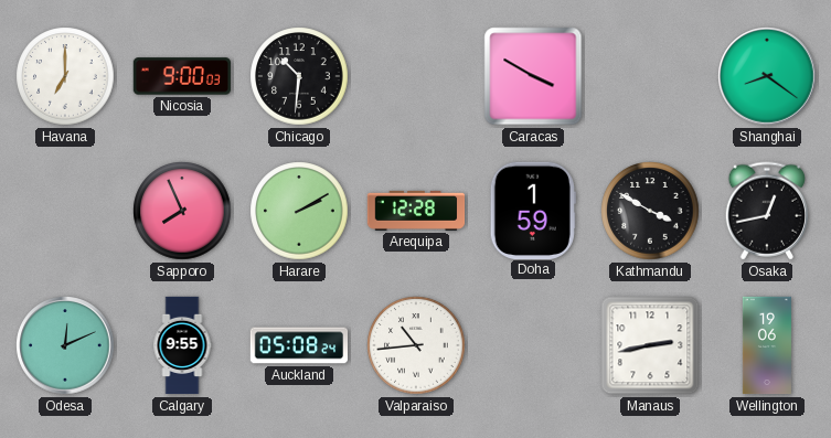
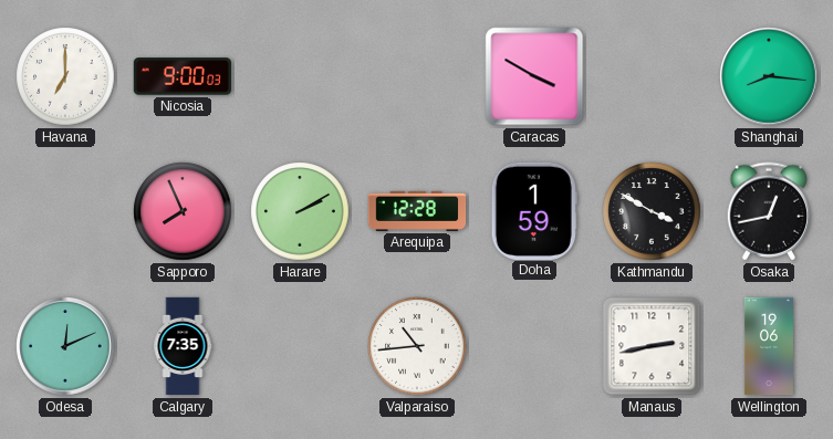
Chicago: 10:31 -> none (299, 76)
Shanghai: 8:21 -> 8:16 (769, 76)
Calgary: 9:55 -> 7:35 (183, 346)
Auckland: 05:08 -> none (299, 345)
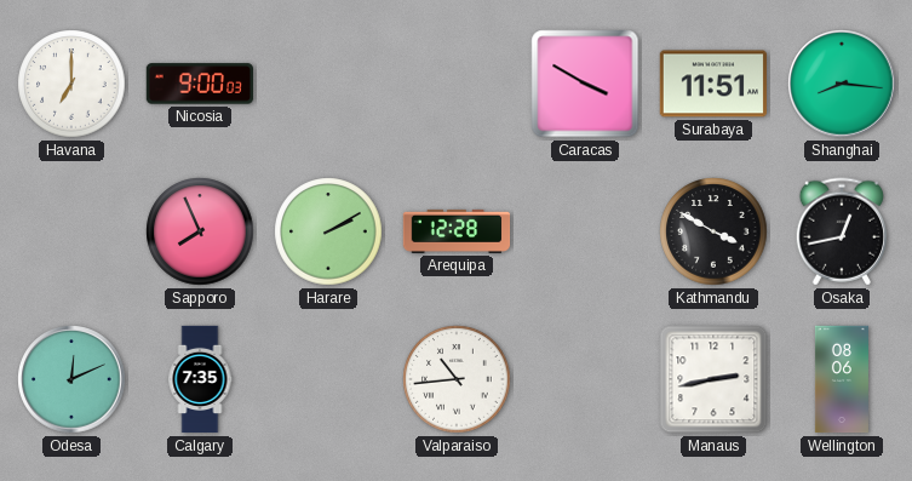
Surabaya: none -> 11:51 (712, 84)
Doha: 1:59 -> none (534, 210)
Wellington: 19:06 -> 08:06 (842, 379)
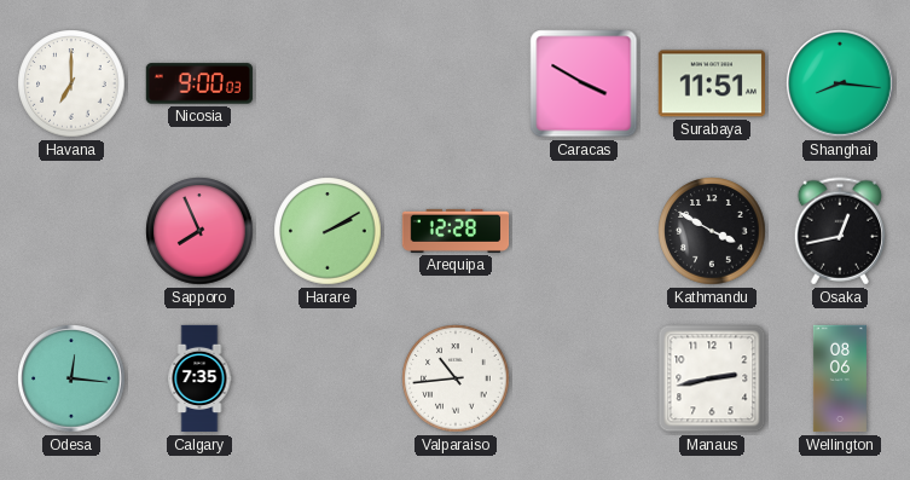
Odesa: 12:11 -> 12:16 (71, 378)
